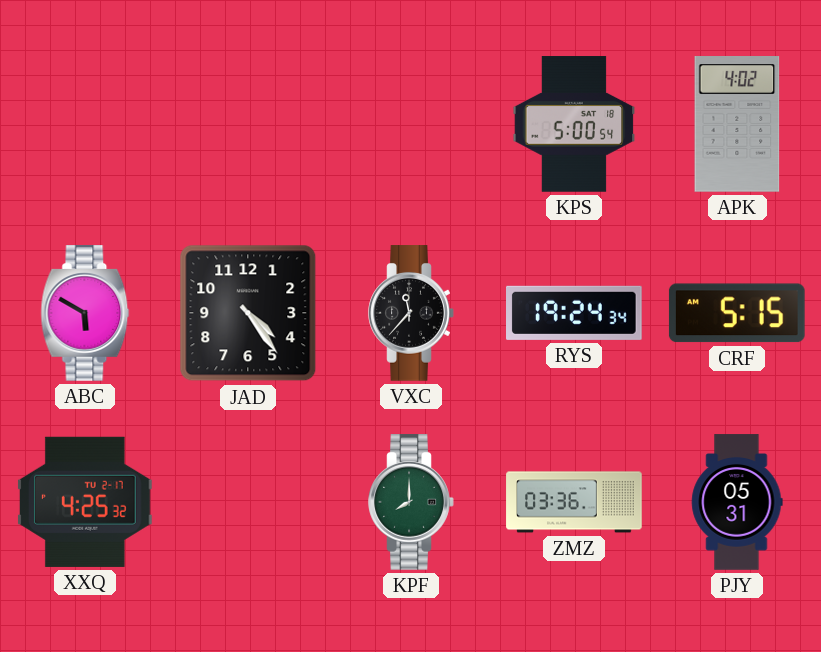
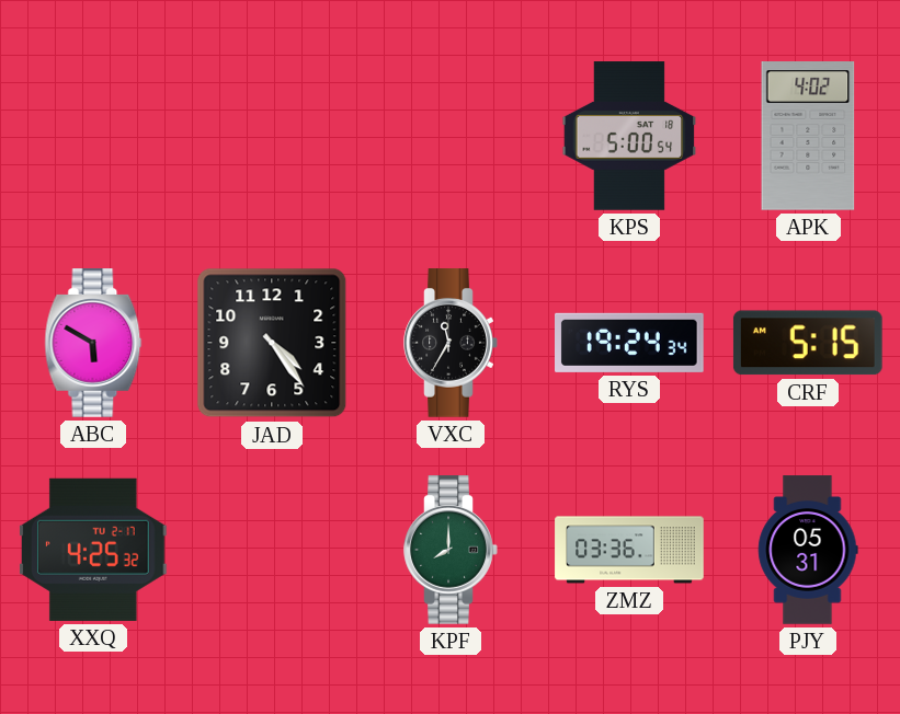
VXC: 11:37 -> 11:35 (451, 343)
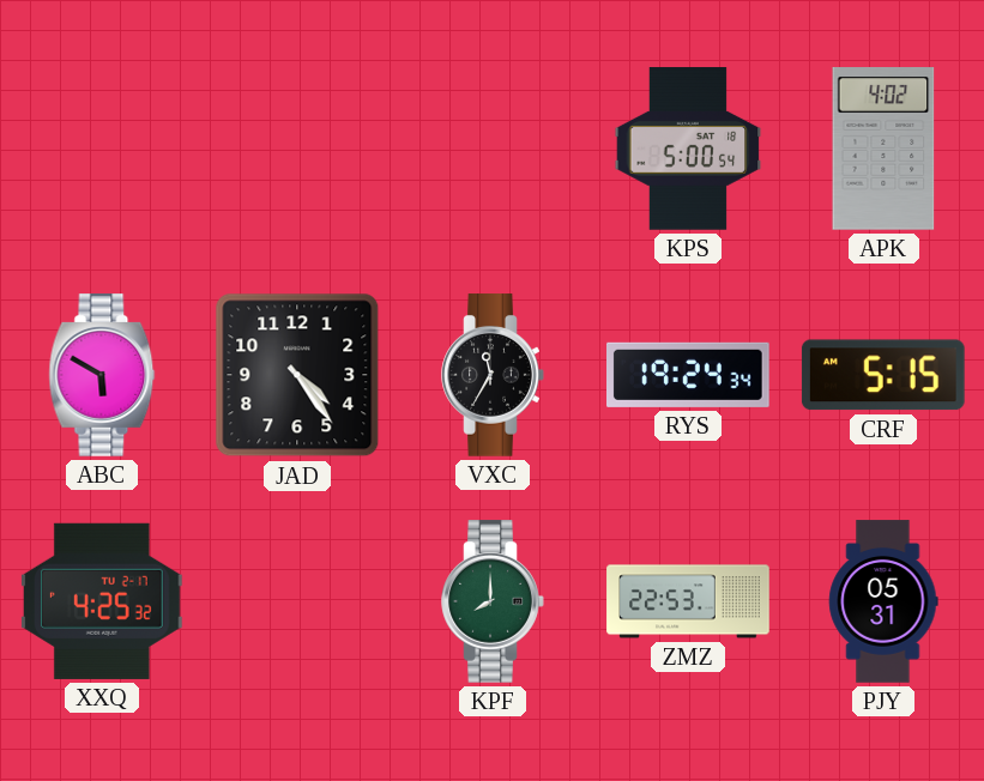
ZMZ: 03:36 -> 22:53 (688, 601)
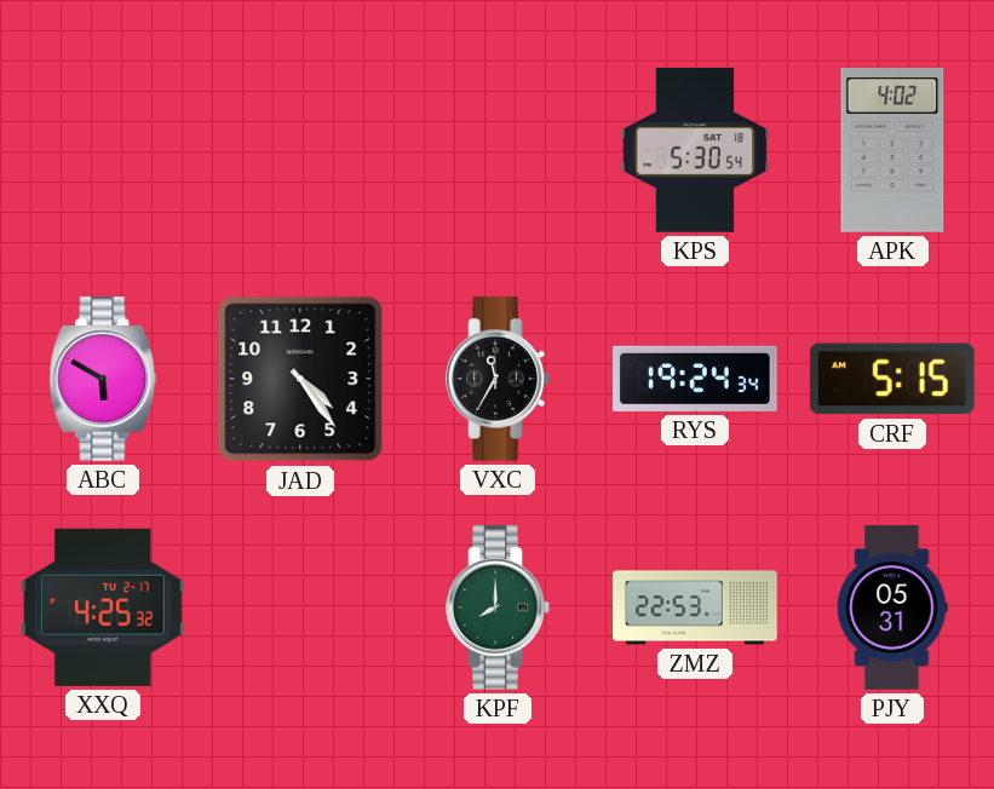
KPS: 5:00 -> 5:30 (695, 150)
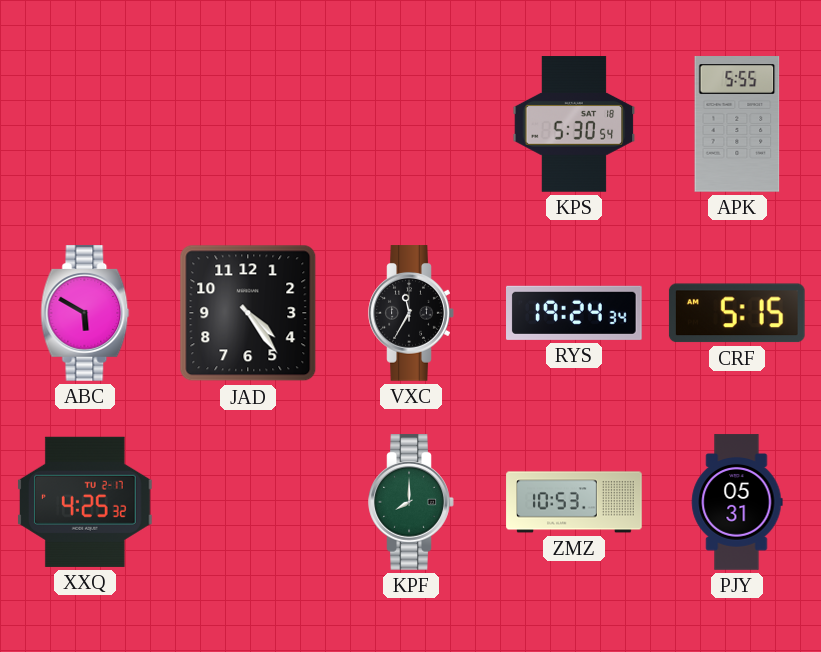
APK: 4:02 -> 5:55 (737, 124)
ZMZ: 22:53 -> 10:53 (574, 502)
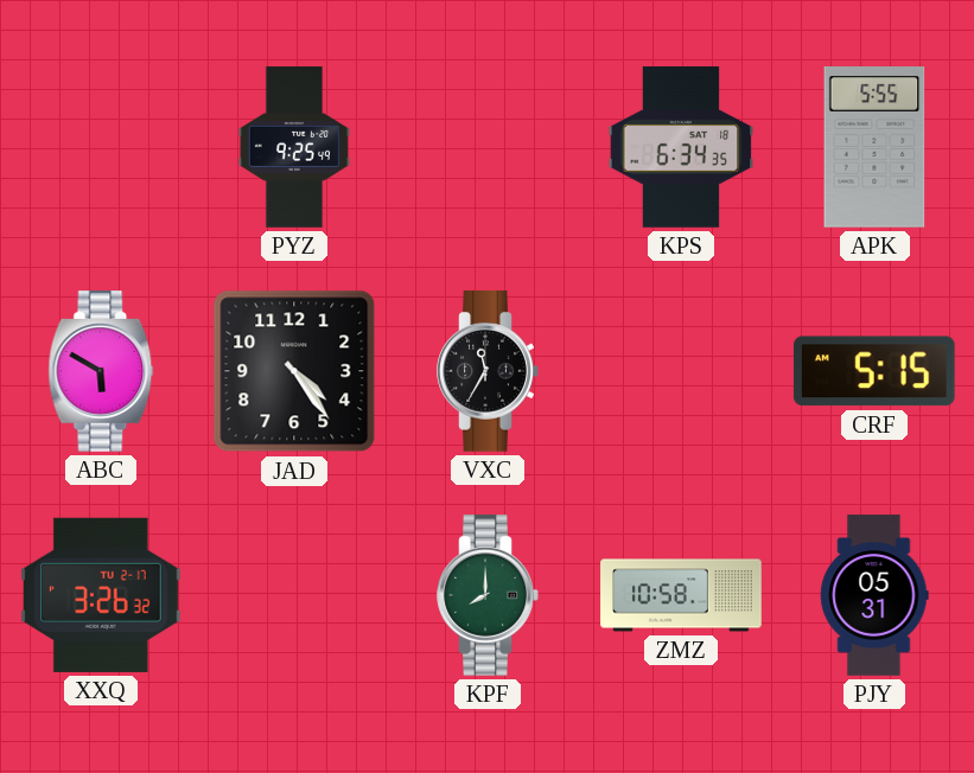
PYZ: none -> 9:25 (294, 147)
KPS: 5:30 -> 6:34 (681, 147)
RYS: 19:24 -> none (575, 313)
XXQ: 4:25 -> 3:26 (101, 595)
ZMZ: 10:53 -> 10:58 (681, 595)
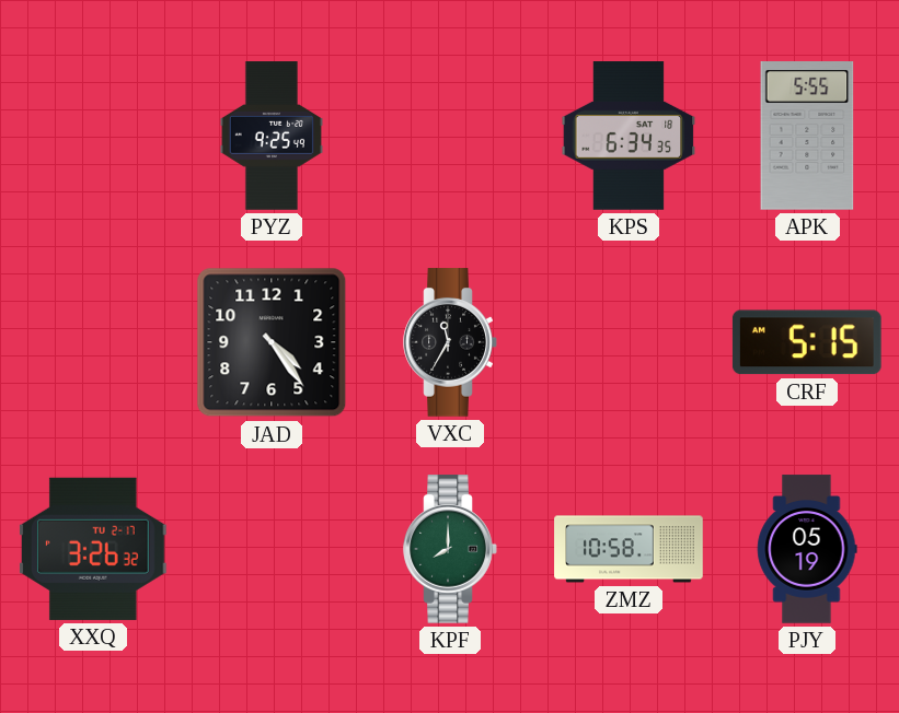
ABC: 5:50 -> none (101, 371)
PJY: 05:31 -> 05:19 (807, 549)
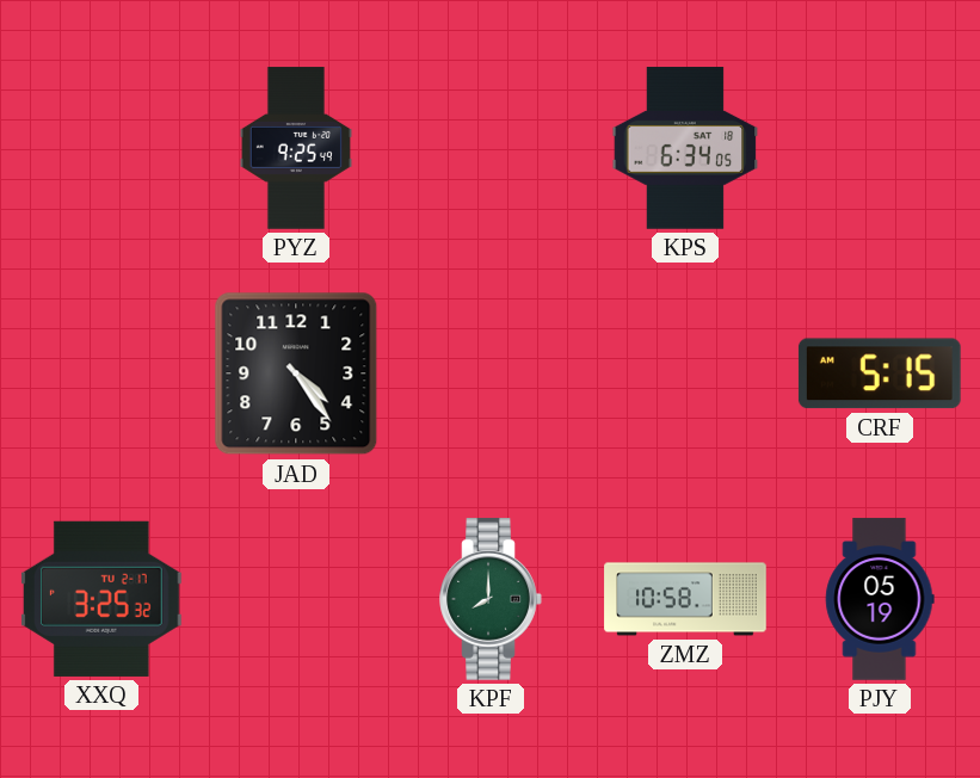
KPS: 6:34:35 -> 6:34:05 (685, 148)
APK: 5:55 -> none (807, 136)
VXC: 11:35 -> none (450, 342)
XXQ: 3:26 -> 3:25 (101, 599)
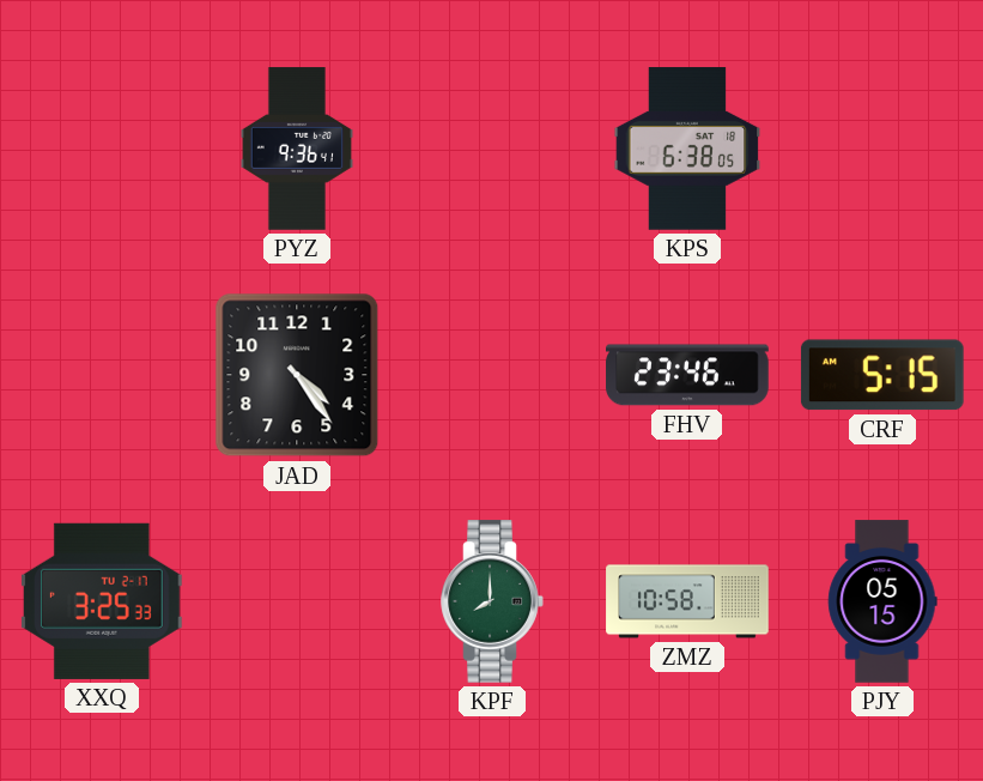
PYZ: 9:25 -> 9:36 (297, 149)
KPS: 6:34 -> 6:38 (687, 149)
FHV: none -> 23:46 (687, 375)
XXQ: 3:25:32 -> 3:25:33 (102, 601)
PJY: 05:19 -> 05:15 (882, 601)
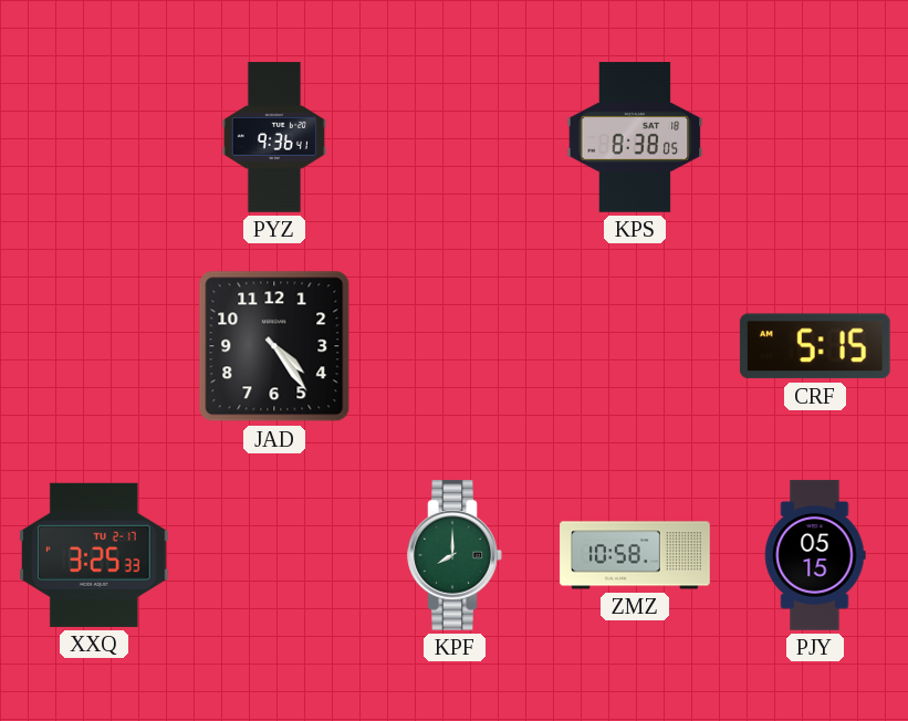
KPS: 6:38 -> 8:38 (635, 137)
FHV: 23:46 -> none (687, 375)
